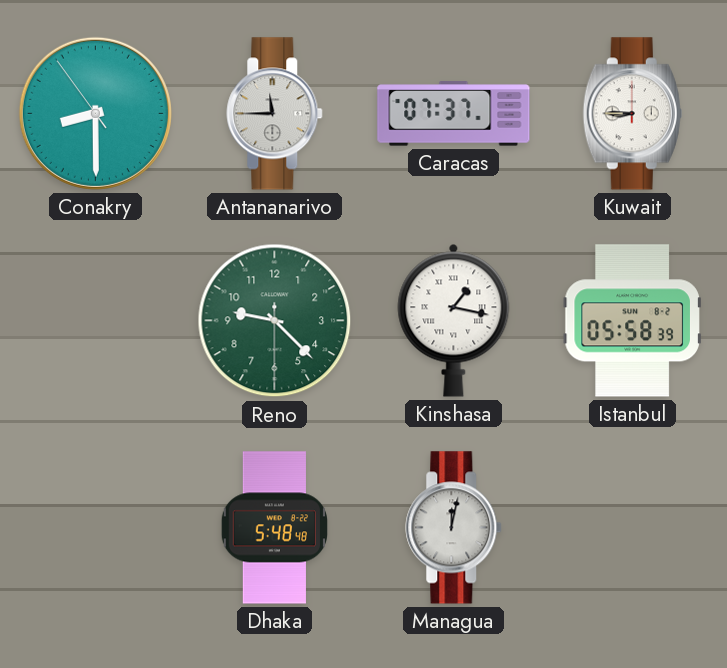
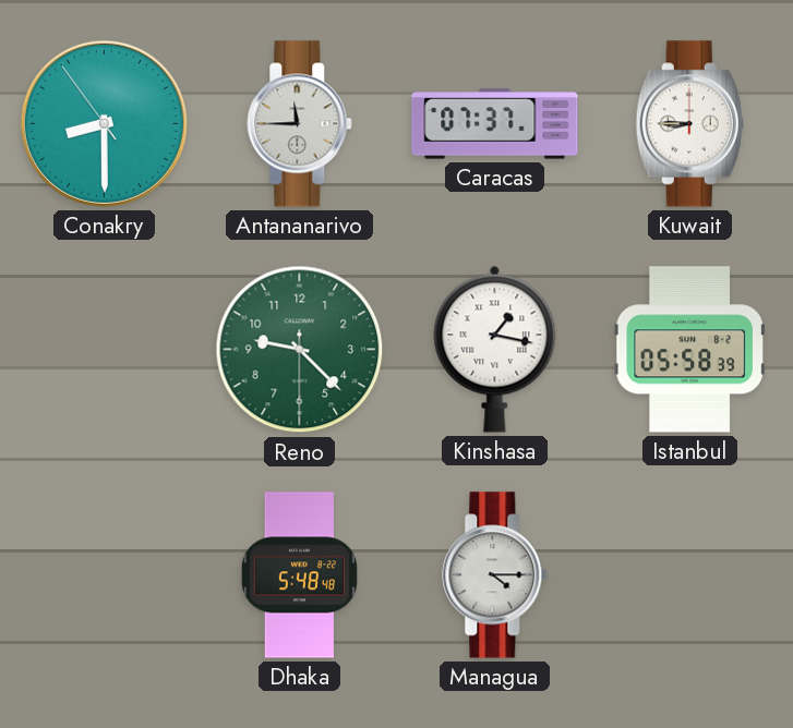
Managua: 12:02 -> 4:15 (495, 575)
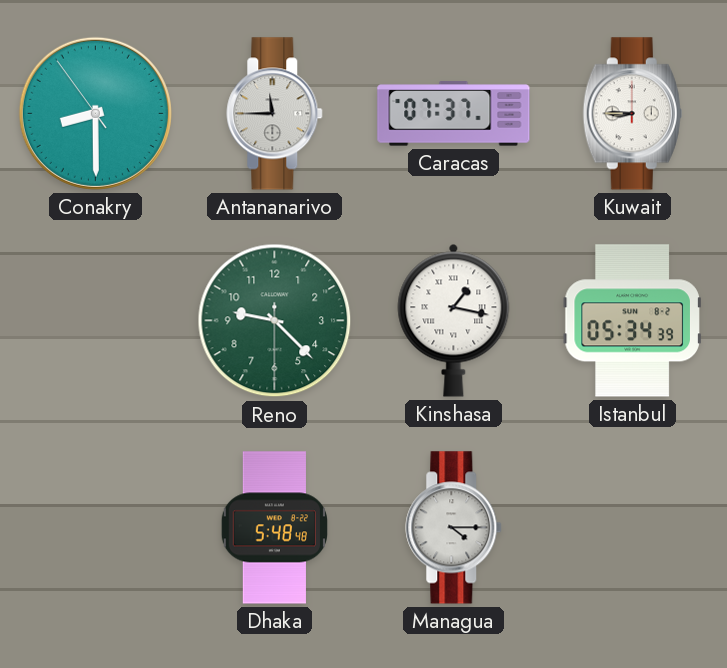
Istanbul: 05:58 -> 05:34 (632, 321)
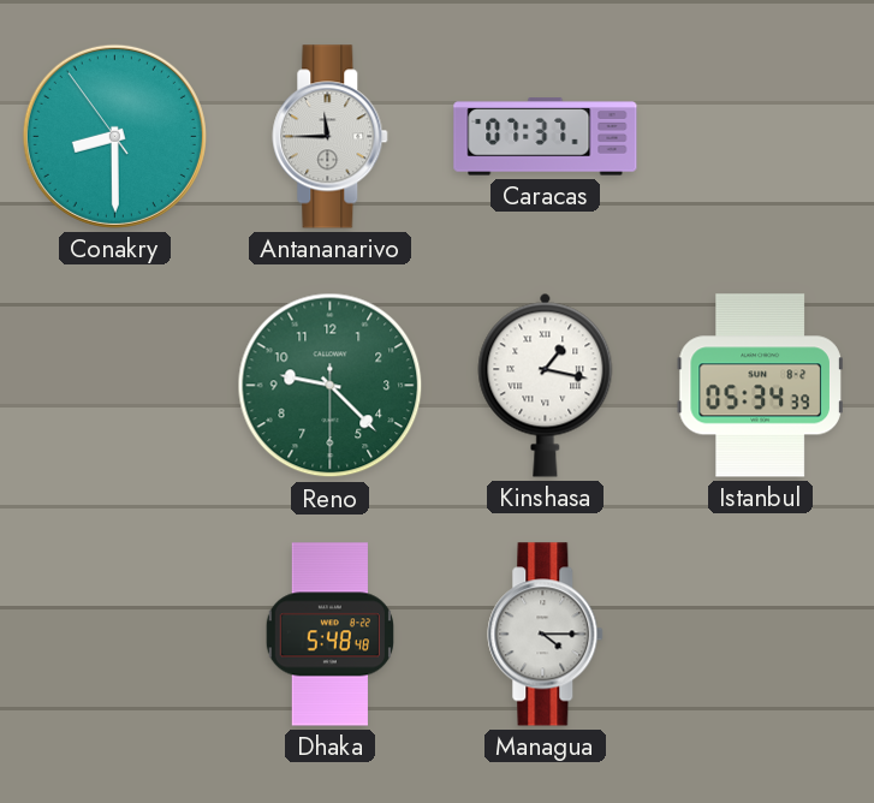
Kuwait: 8:45 -> none (632, 114)
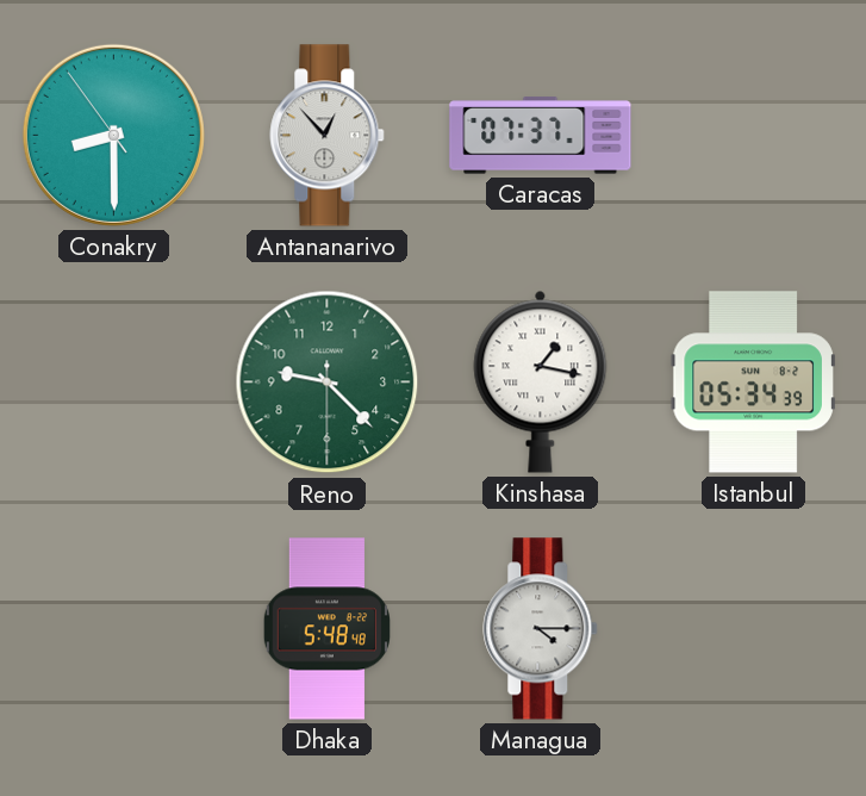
Antananarivo: 11:45 -> 12:53 (328, 136)
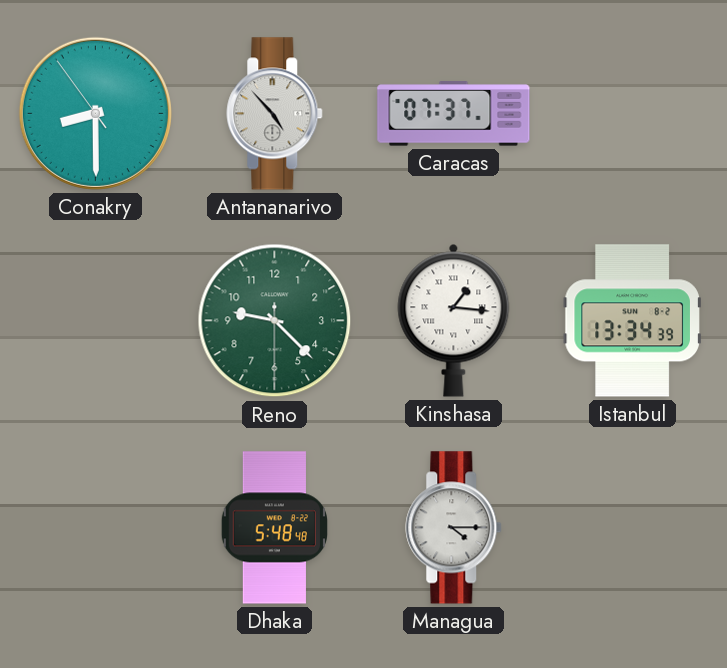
Antananarivo: 12:53 -> 4:53 (275, 114)
Kinshasa: 1:17 -> 1:16 (454, 320)
Istanbul: 05:34 -> 13:34 (632, 321)
